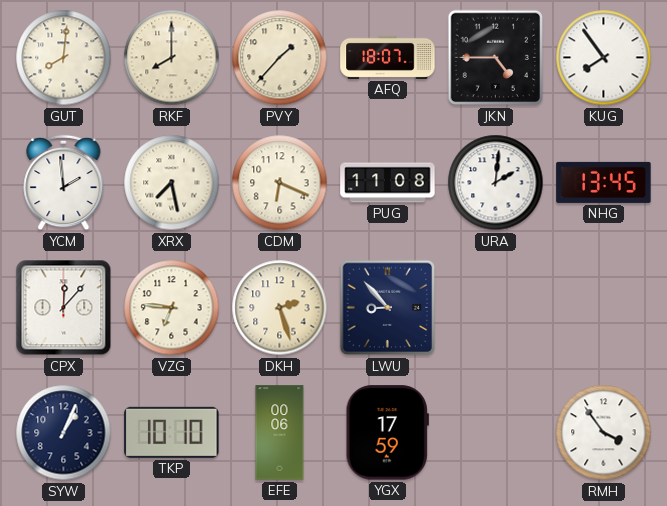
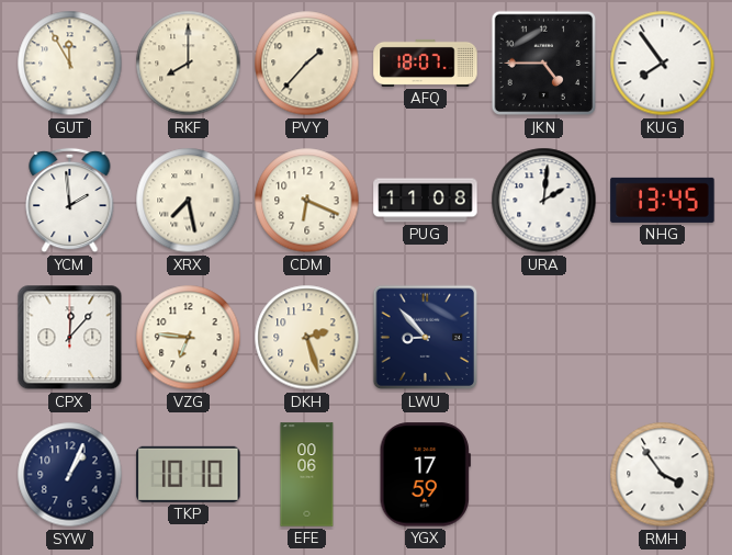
GUT: 8:01 -> 11:55 (70, 64)
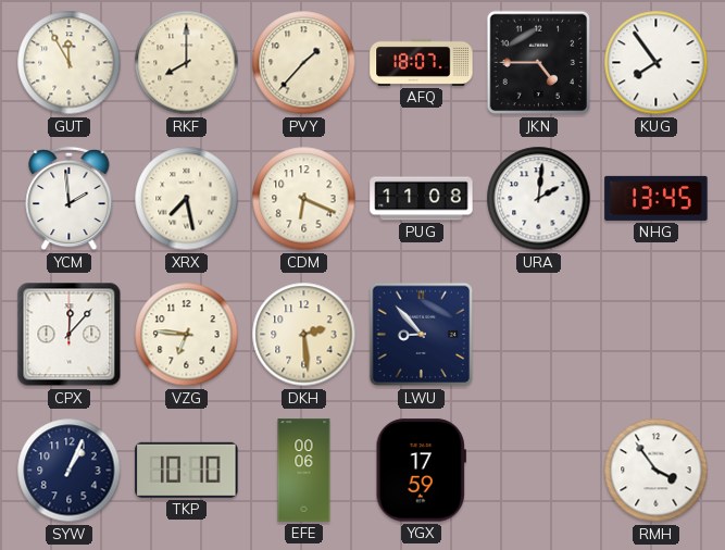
DKH: 2:27 -> 2:29 (304, 335)
